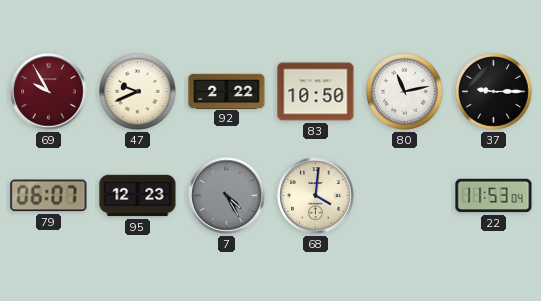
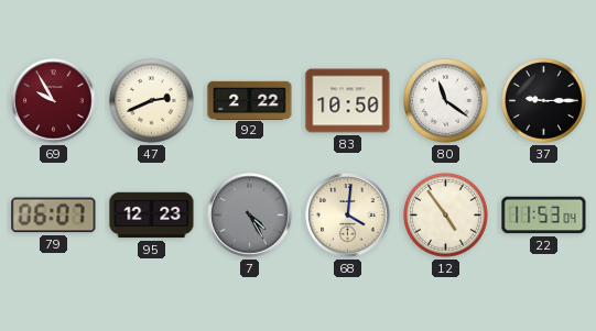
47: 9:41 -> 2:41 (152, 101)
80: 11:13 -> 11:21 (446, 101)
12: none -> 4:54 (446, 216)
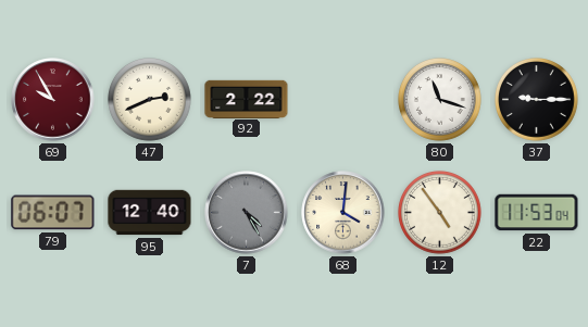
83: 10:50 -> none (348, 101)
80: 11:21 -> 11:18 (440, 100)
95: 12:23 -> 12:40 (150, 213)
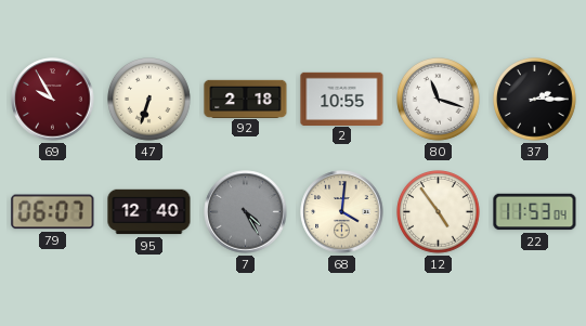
47: 2:41 -> 6:33 (149, 100)
92: 2:22 -> 2:18 (246, 99)
2: none -> 10:55 (342, 99)
37: 9:15 -> 2:15 (535, 100)
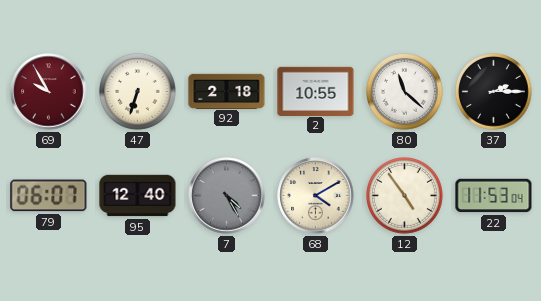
80: 11:18 -> 11:22 (405, 92)
68: 4:01 -> 4:10 (316, 196)
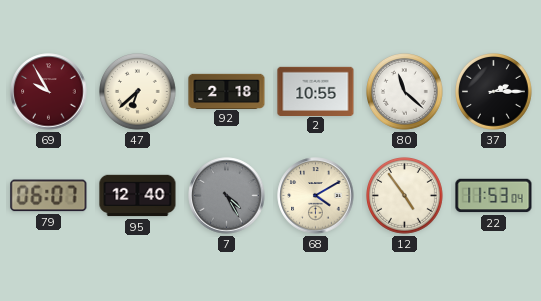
47: 6:33 -> 6:38 (138, 92)
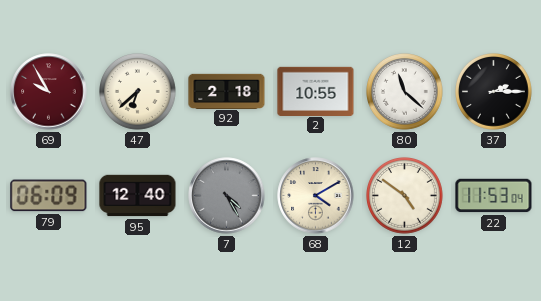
79: 06:07 -> 06:09 (49, 196)
12: 4:54 -> 4:51 (405, 196)
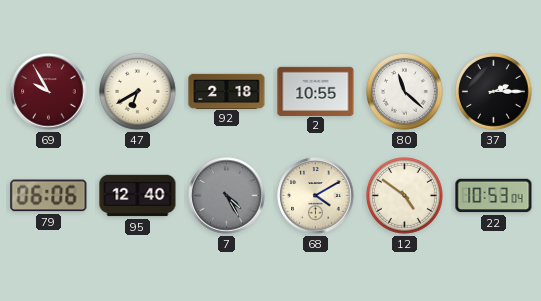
47: 6:38 -> 6:40 (138, 92)
79: 06:09 -> 06:06 (49, 196)
22: 11:53 -> 10:53 (494, 196)
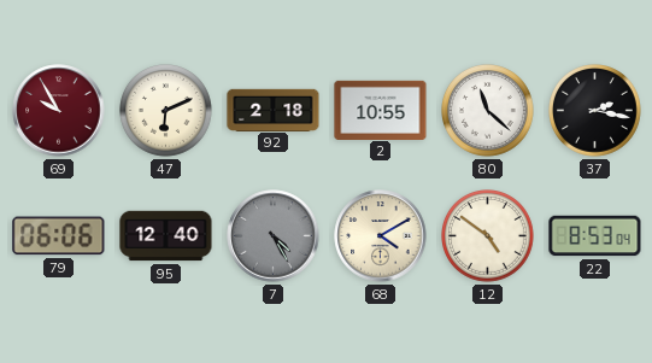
47: 6:40 -> 6:11 (166, 111)
37: 2:15 -> 2:17 (595, 111)
22: 10:53 -> 8:53 (595, 236)
